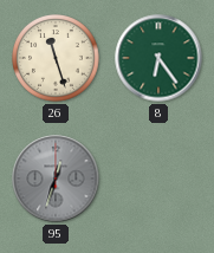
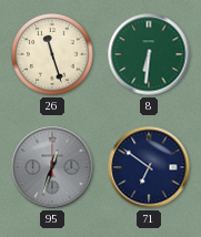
8: 6:24 -> 6:31 (149, 54)
71: none -> 6:51 (149, 167)
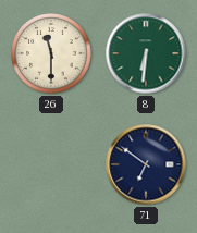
26: 11:27 -> 11:30 (52, 54)
95: 12:33 -> none (52, 167)
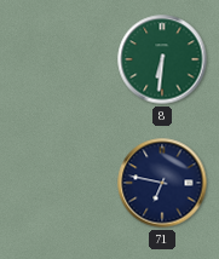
26: 11:30 -> none (52, 54)
71: 6:51 -> 6:47 (162, 183)
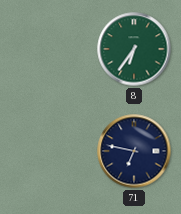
8: 6:31 -> 6:36 (134, 49)
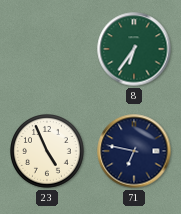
23: none -> 4:56 (48, 152)
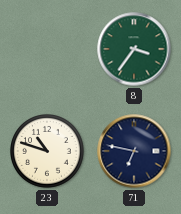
8: 6:36 -> 3:36 (134, 49)
23: 4:56 -> 10:48 (48, 152)
